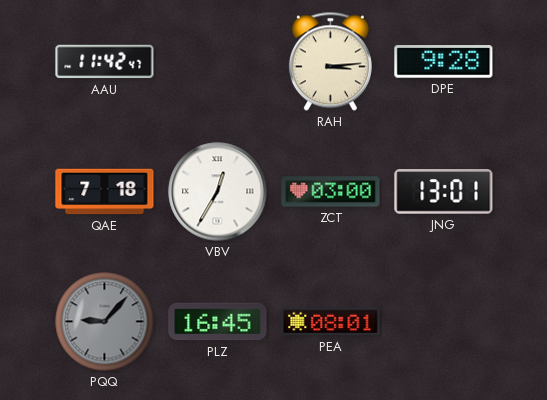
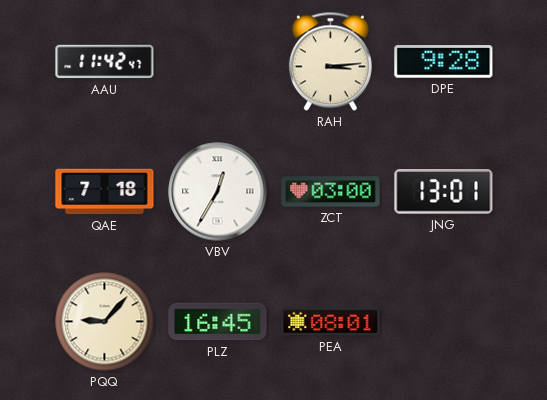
PQQ dial: grey -> cream (105, 322)
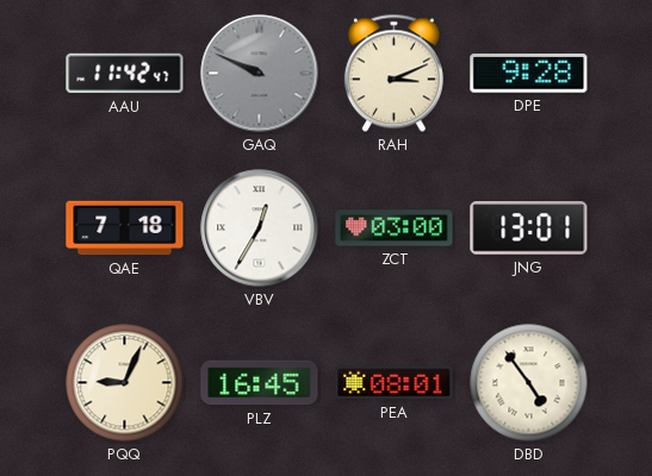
GAQ: none -> 9:49 (260, 74)
RAH: 3:14 -> 3:11 (393, 74)
PQQ: 9:07 -> 9:04 (125, 383)
DBD: none -> 4:54 (529, 383)
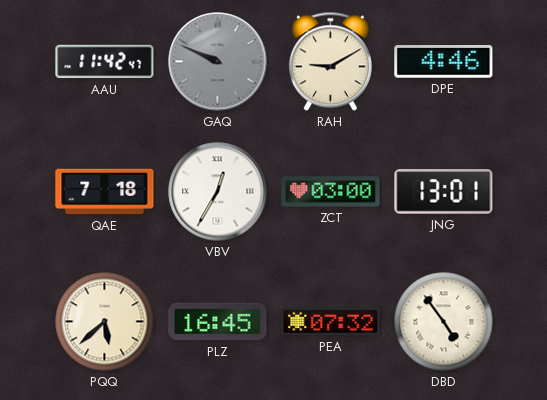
RAH: 3:11 -> 9:10 (330, 62)
DPE: 9:28 -> 4:46 (444, 62)
PQQ: 9:04 -> 5:38 (105, 322)
PEA: 08:01 -> 07:32 (331, 322)
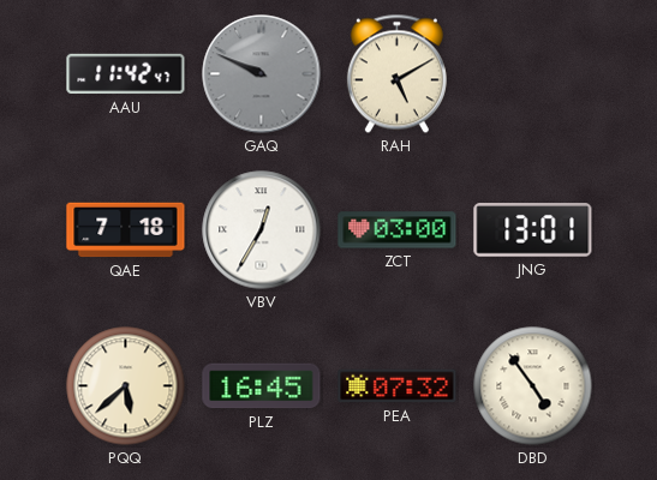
RAH: 9:10 -> 5:10 (396, 74)
DPE: 4:46 -> none (444, 62)
